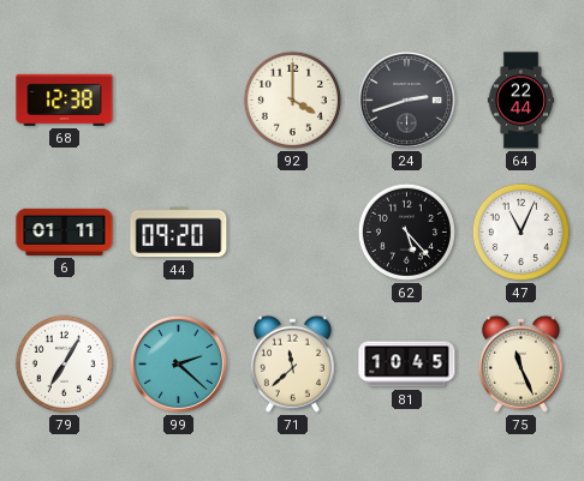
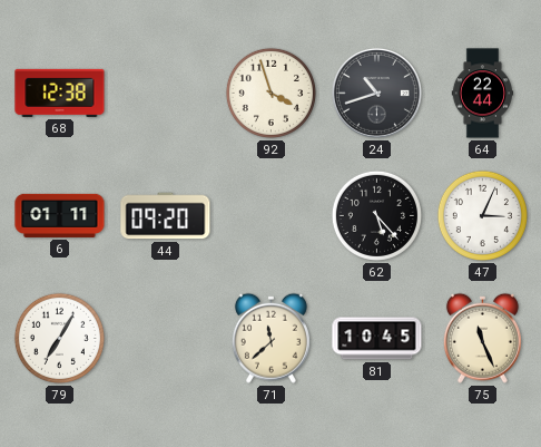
92: 4:00 -> 3:57 (270, 93)
24: 2:42 -> 10:42 (376, 93)
47: 11:04 -> 3:04 (482, 215)
99: 2:22 -> none (178, 363)
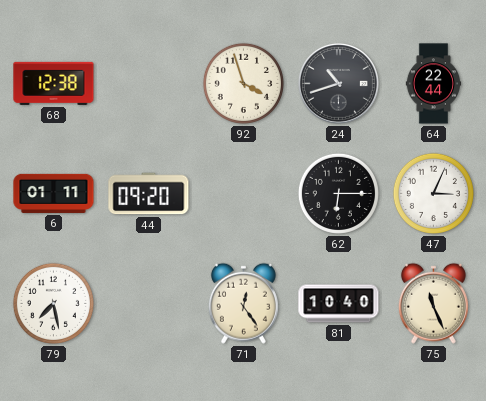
62: 5:23 -> 6:15 (338, 193)
79: 7:05 -> 7:28 (53, 303)
71: 11:38 -> 12:24 (243, 303)
81: 10:45 -> 10:40 (339, 304)
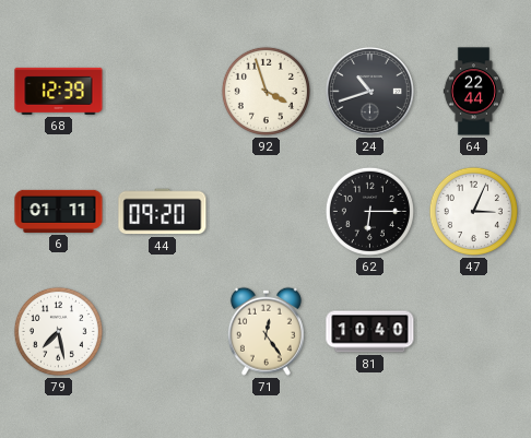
68: 12:38 -> 12:39 (59, 91)
75: 11:26 -> none (433, 303)
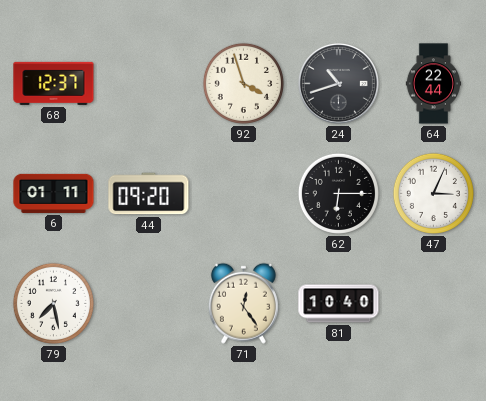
68: 12:39 -> 12:37 (54, 83)
